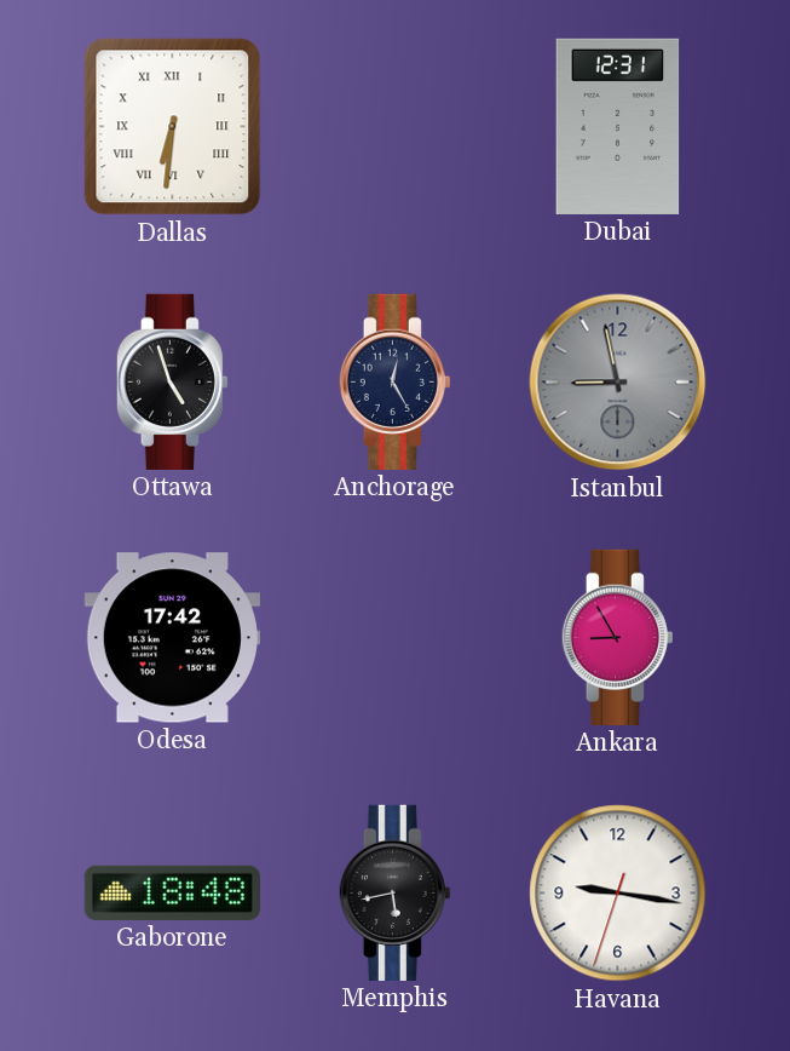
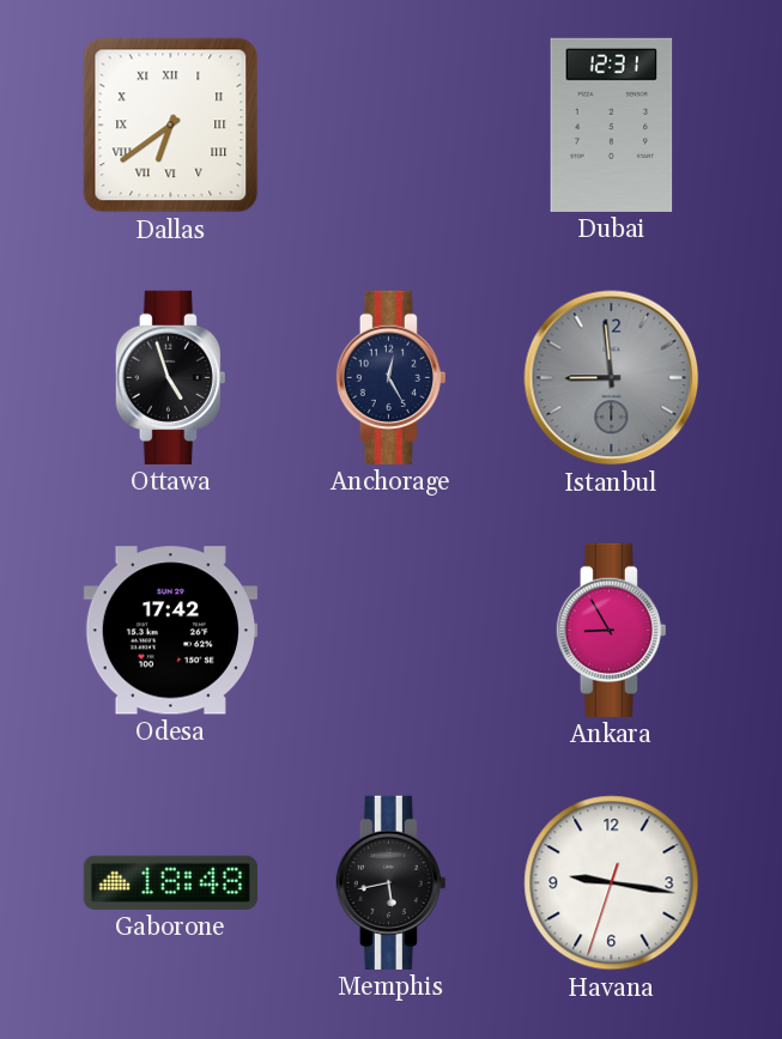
Dallas: 6:31 -> 6:39 (171, 126)
Istanbul: 8:58 -> 8:59 (612, 378)
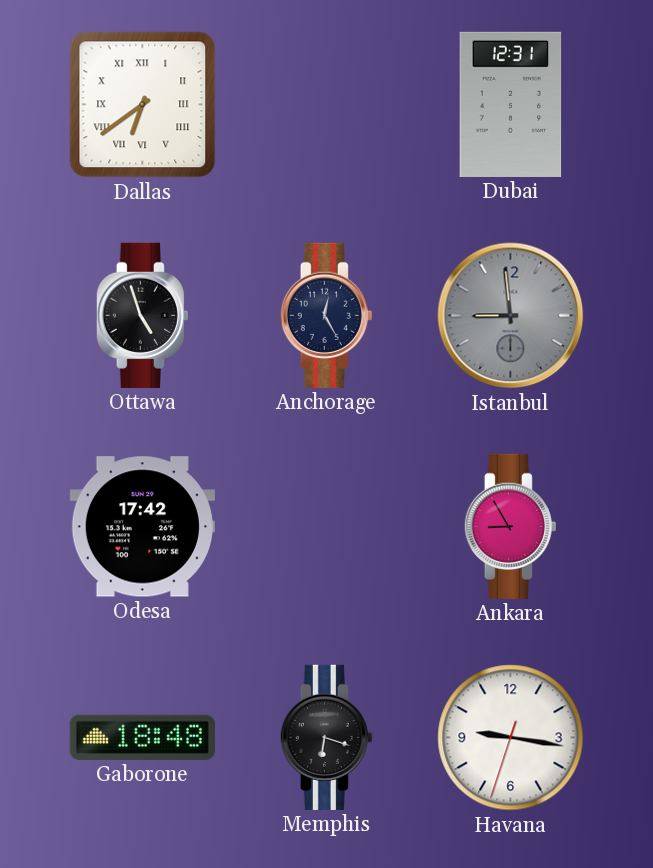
Memphis: 5:43 -> 6:18 (326, 737)
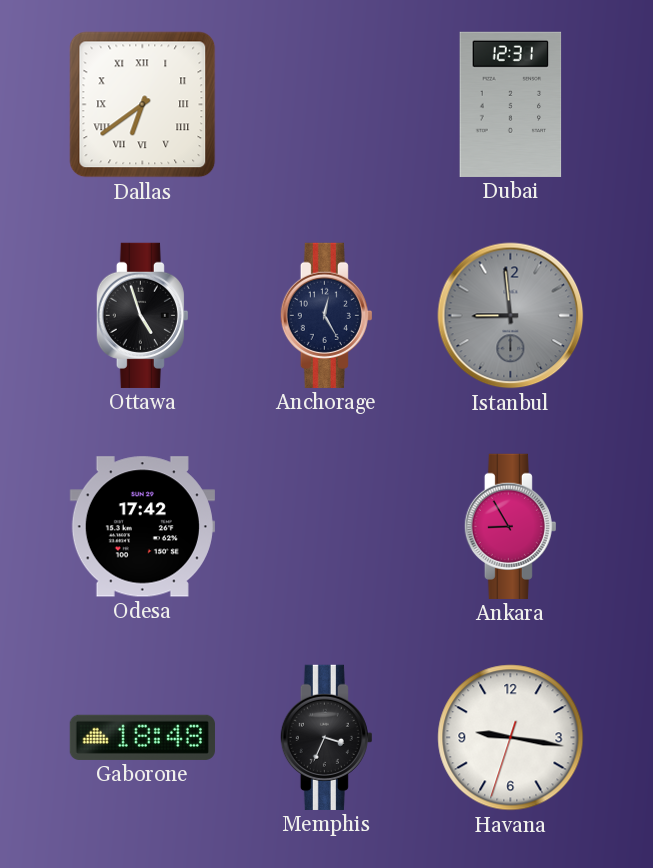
Memphis: 6:18 -> 3:34 (326, 737)
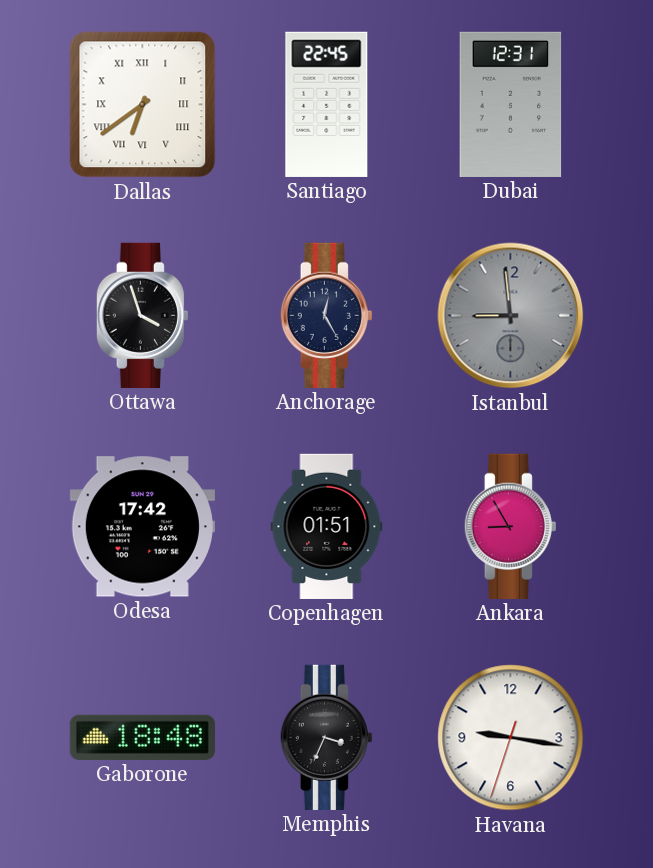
Santiago: none -> 22:45 (327, 104)
Ottawa: 4:57 -> 3:57 (142, 315)
Copenhagen: none -> 01:51 (327, 526)
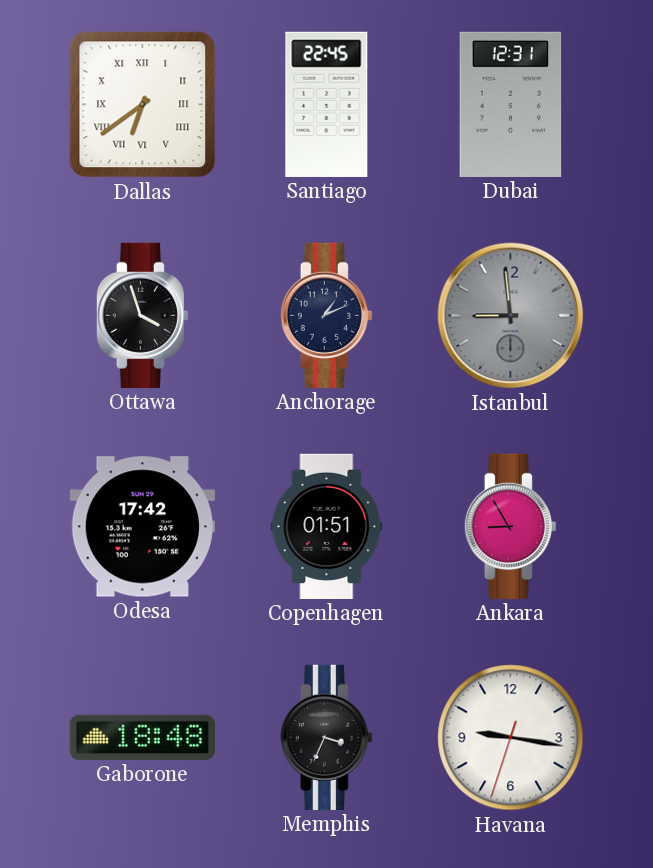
Anchorage: 12:25 -> 1:11 (326, 315)
